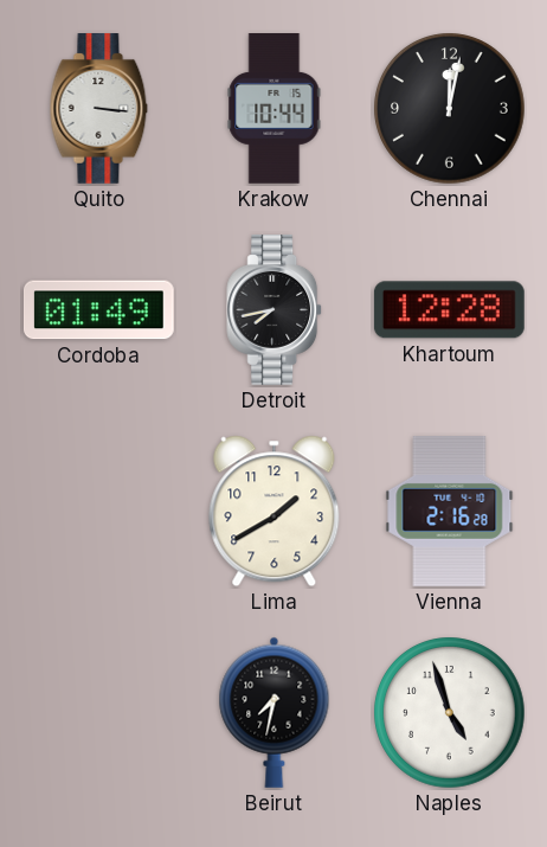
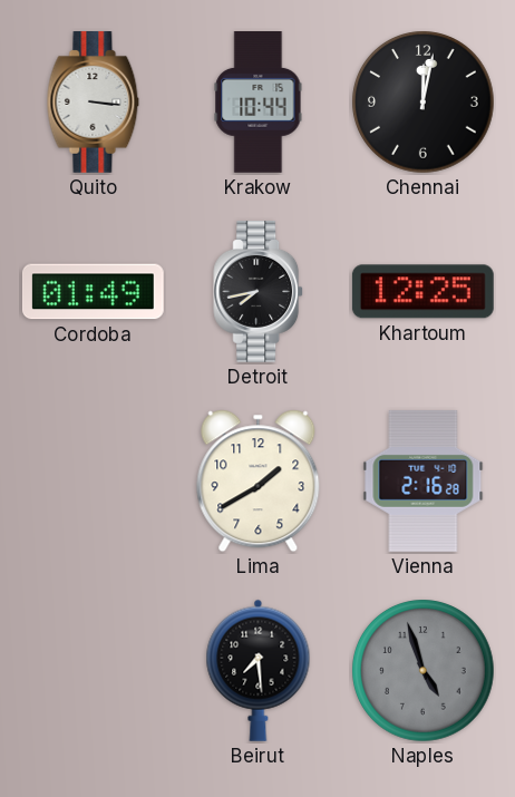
Khartoum: 12:28 -> 12:25 (422, 292)
Beirut: 7:32 -> 7:29 (259, 670)
Naples dial: white -> grey (424, 671)
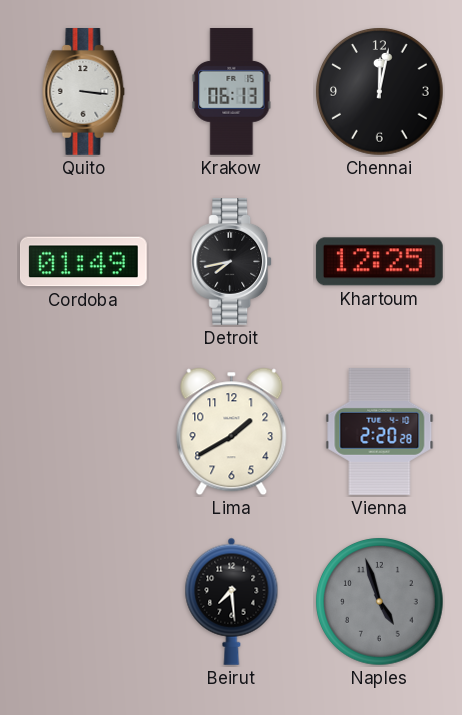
Krakow: 10:44 -> 06:13 (232, 92)
Vienna: 2:16 -> 2:20 (380, 431)
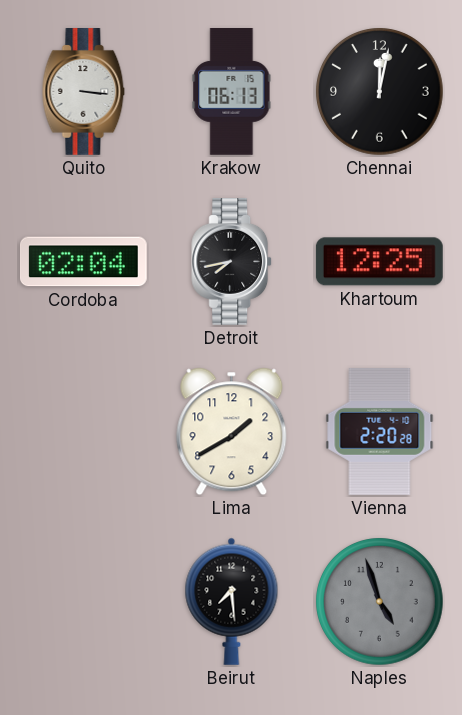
Cordoba: 01:49 -> 02:04 (83, 262)
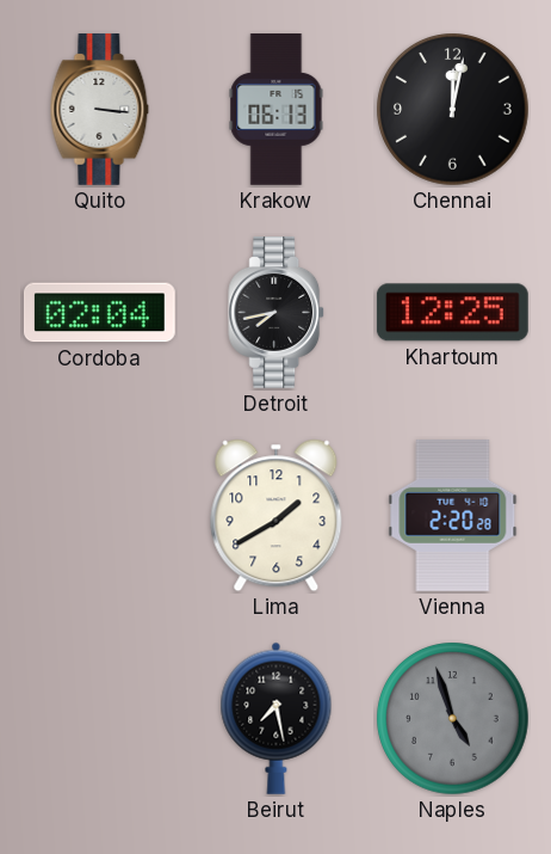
Beirut: 7:29 -> 7:28 (277, 718)
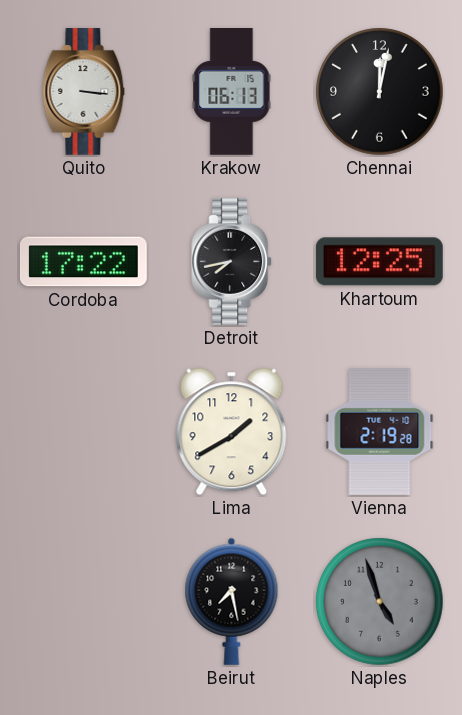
Cordoba: 02:04 -> 17:22 (83, 262)
Vienna: 2:20 -> 2:19 (380, 431)
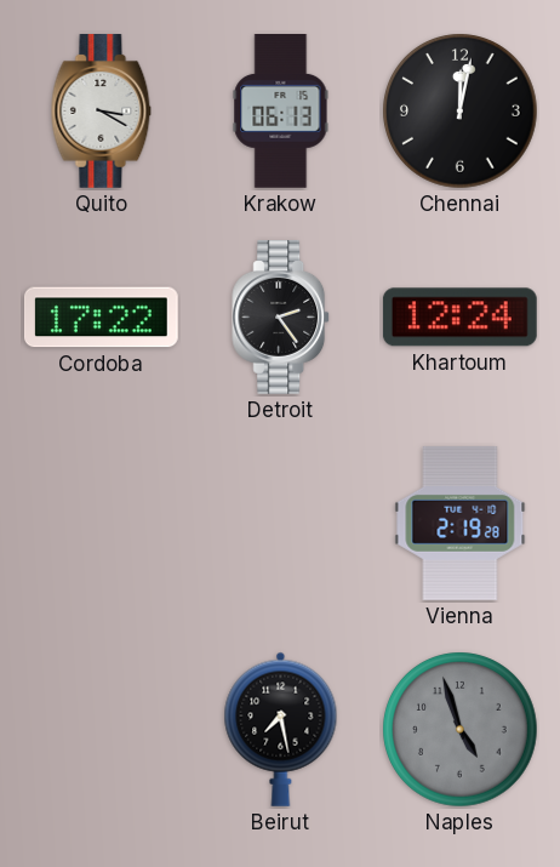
Quito: 3:16 -> 3:20 (102, 112)
Detroit: 7:43 -> 2:24 (281, 318)
Khartoum: 12:25 -> 12:24 (459, 318)
Lima: 1:40 -> none (232, 432)
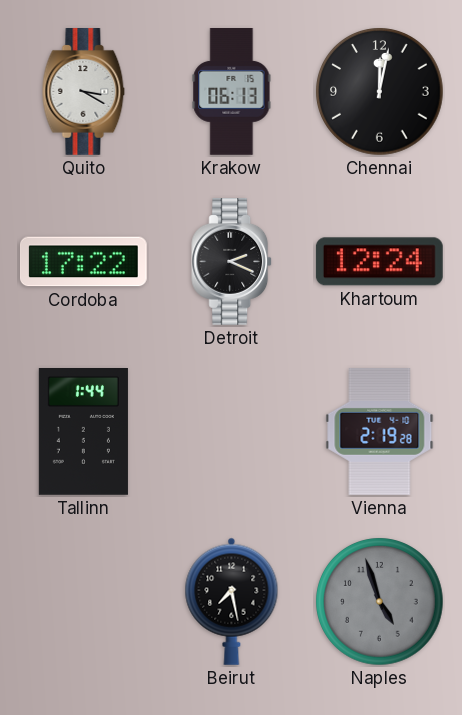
Detroit: 2:24 -> 2:19 (232, 262)
Tallinn: none -> 1:44 (83, 432)
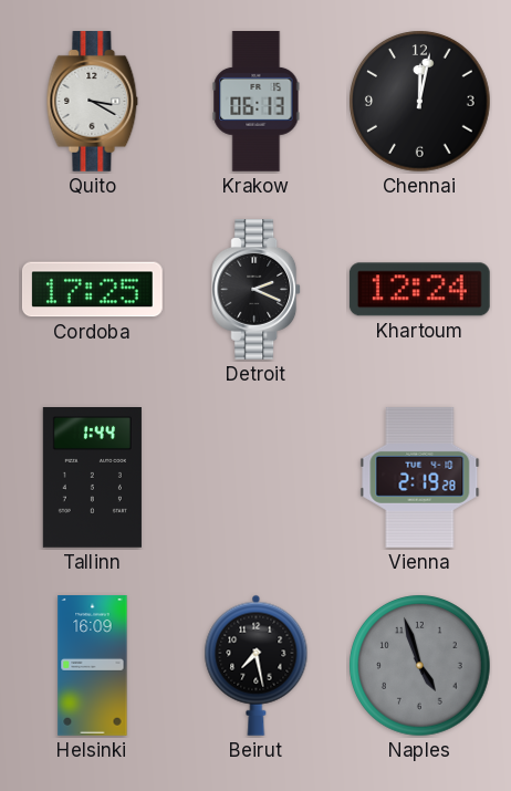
Cordoba: 17:22 -> 17:25 (92, 290)
Helsinki: none -> 16:09 (93, 666)
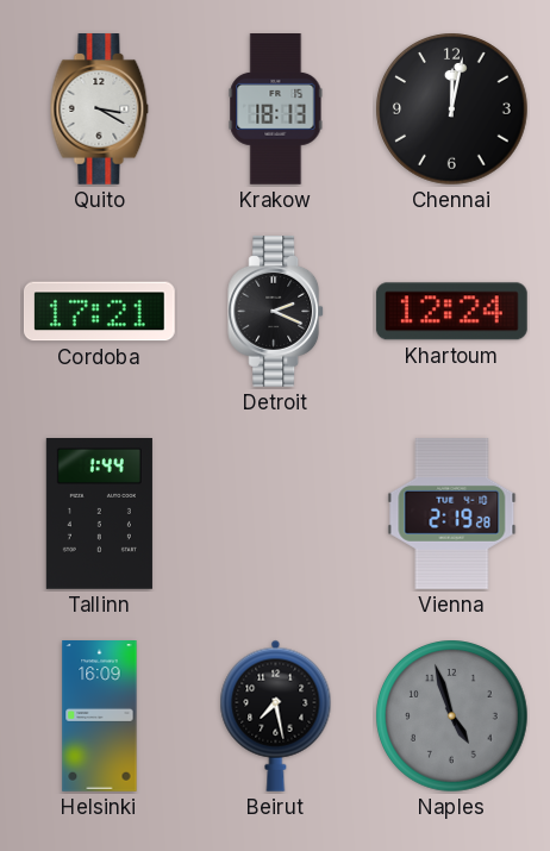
Krakow: 06:13 -> 18:13 (276, 109)
Cordoba: 17:25 -> 17:21 (99, 312)
